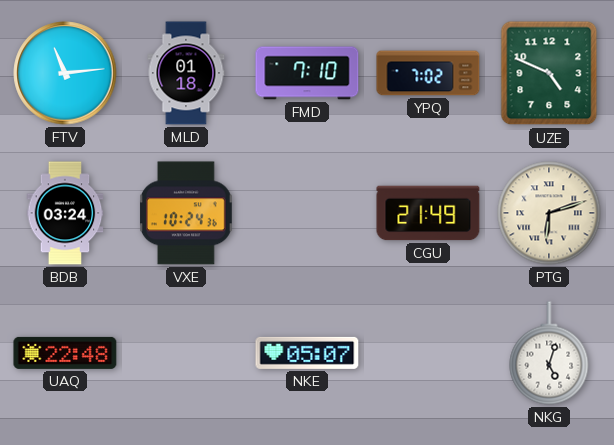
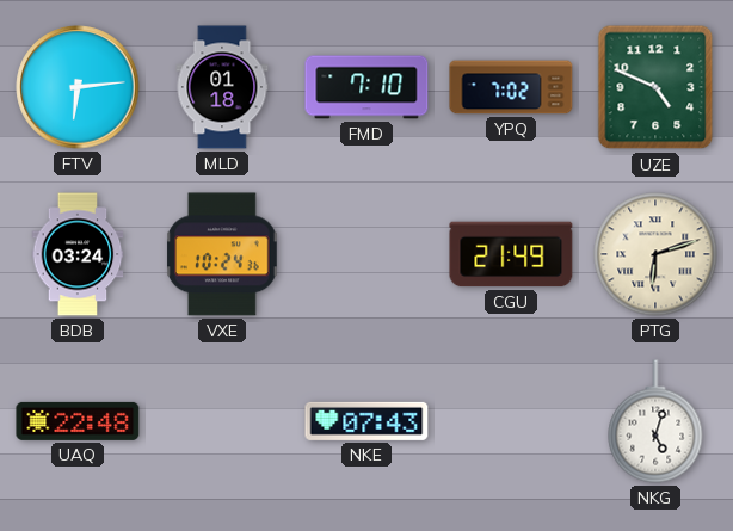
FTV: 11:14 -> 6:14 (78, 87)
NKE: 05:07 -> 07:43 (366, 421)
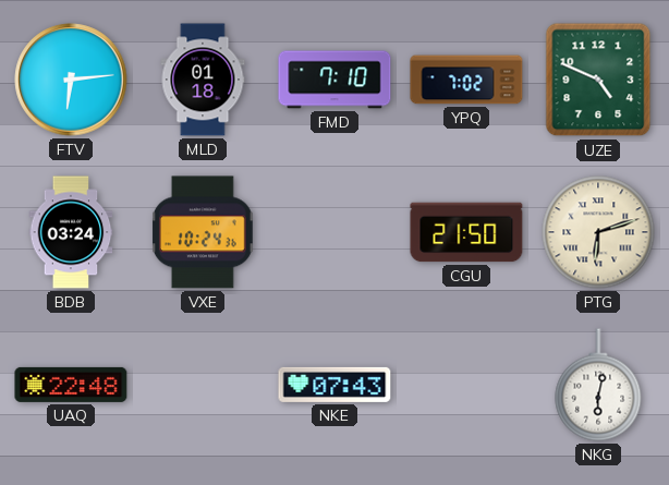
CGU: 21:49 -> 21:50 (466, 232)
NKG: 5:03 -> 6:02 (598, 385)
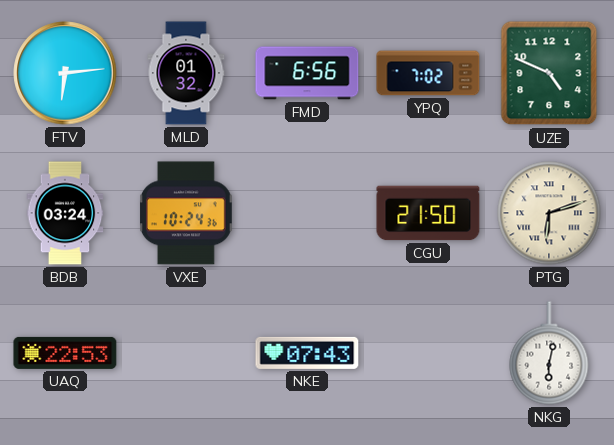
MLD: 01:18 -> 01:32 (186, 73)
FMD: 7:10 -> 6:56 (307, 73)
UAQ: 22:48 -> 22:53 (65, 353)
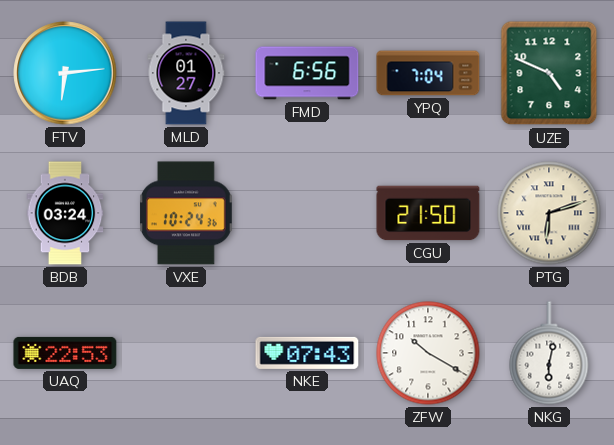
MLD: 01:32 -> 01:27 (186, 73)
YPQ: 7:02 -> 7:04 (428, 73)
ZFW: none -> 10:20 (428, 353)
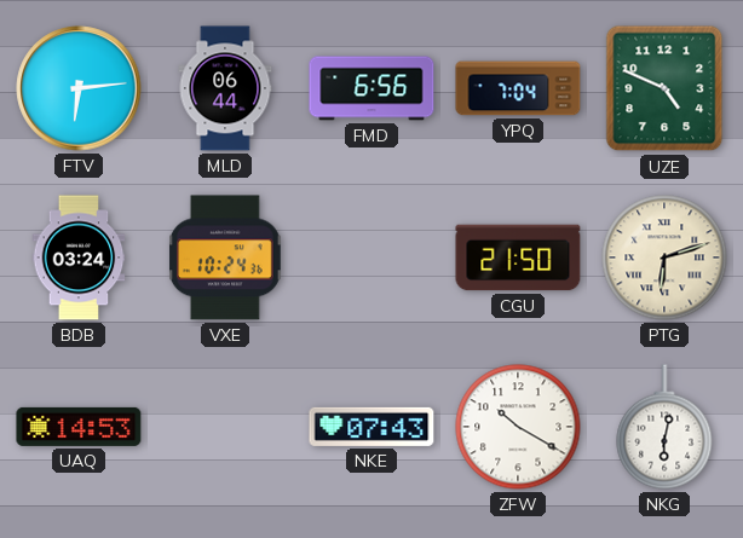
MLD: 01:27 -> 06:44 (225, 88)
UAQ: 22:53 -> 14:53 (79, 427)
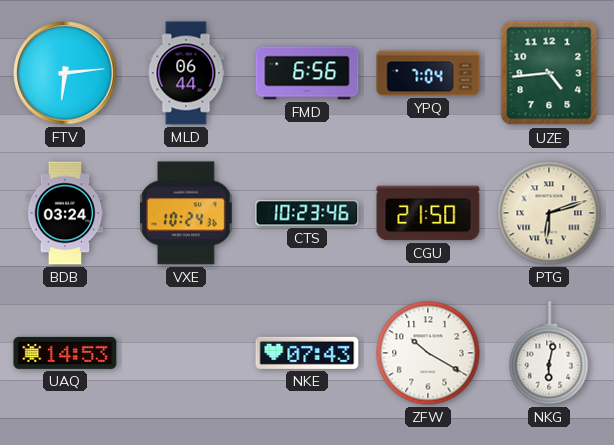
UZE: 4:49 -> 4:44 (549, 73)
CTS: none -> 10:23 (307, 213)
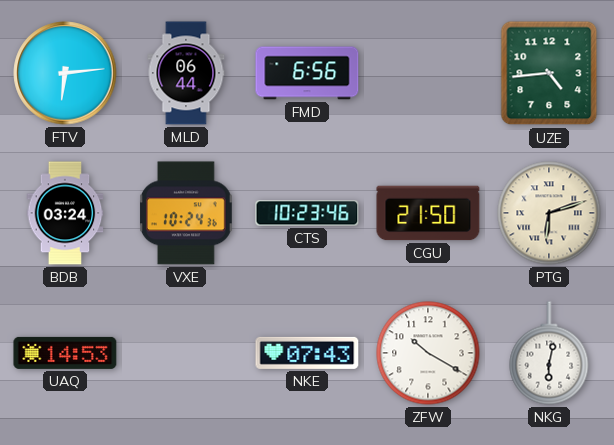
YPQ: 7:04 -> none (428, 73)
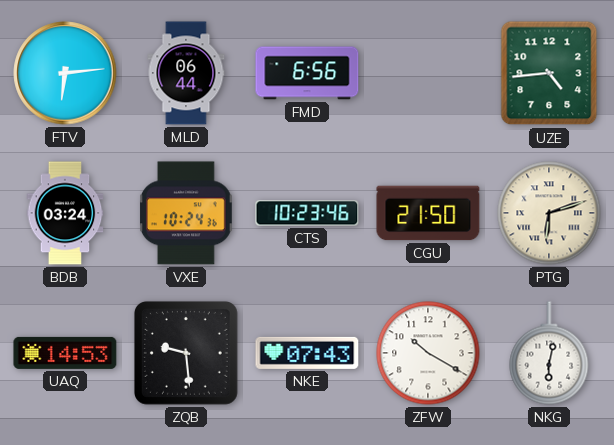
ZQB: none -> 9:29 (186, 353)
